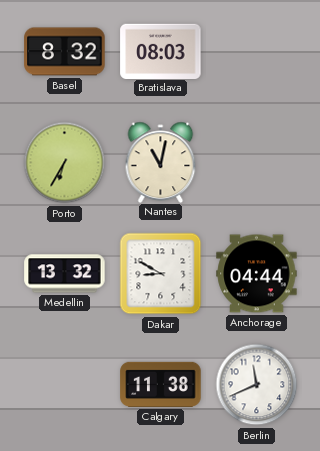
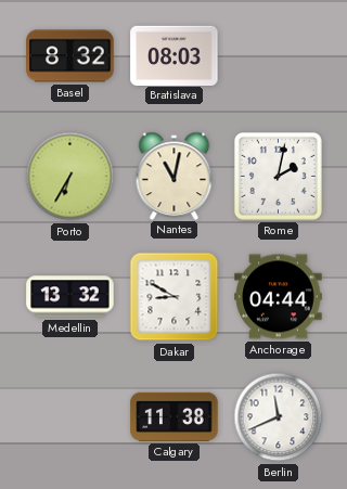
Rome: none -> 2:02 (278, 176)
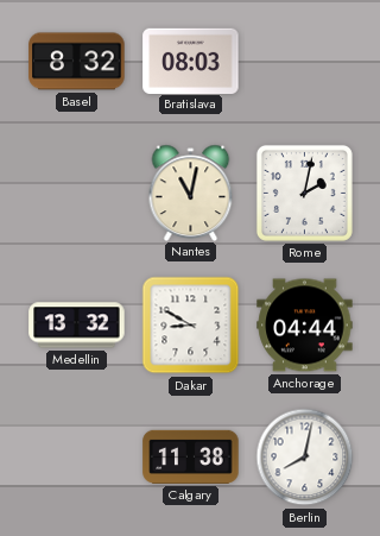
Porto: 6:35 -> none (70, 177)
Berlin: 11:41 -> 8:02 (305, 458)
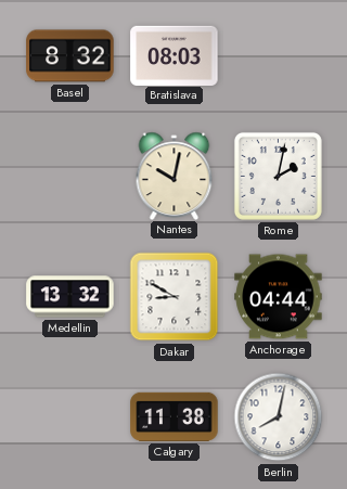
Nantes: 11:02 -> 10:02 (175, 176)
